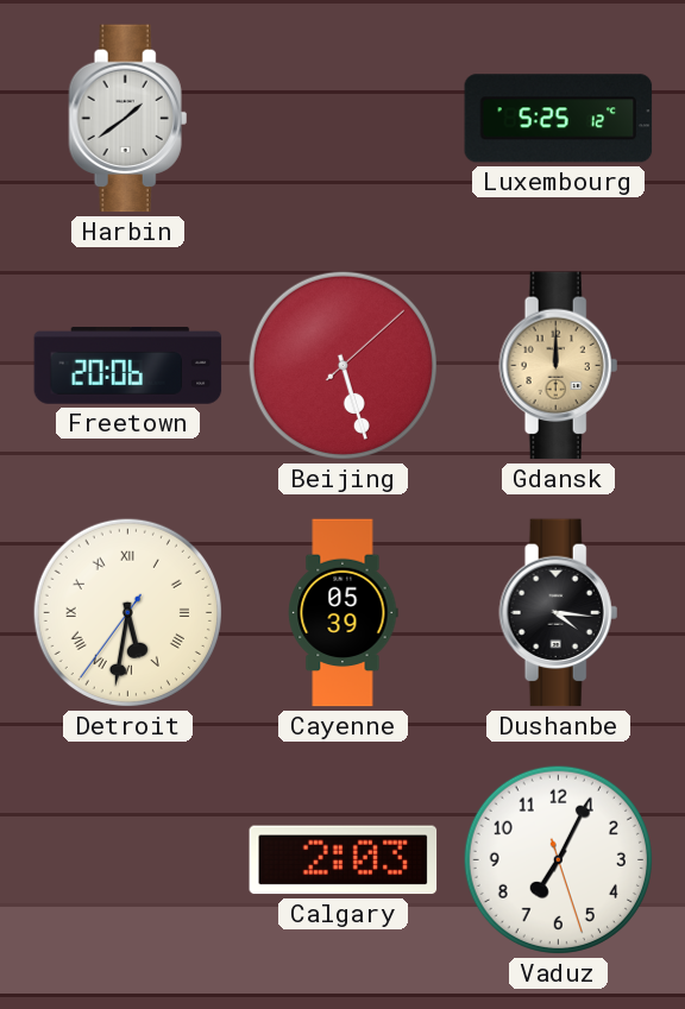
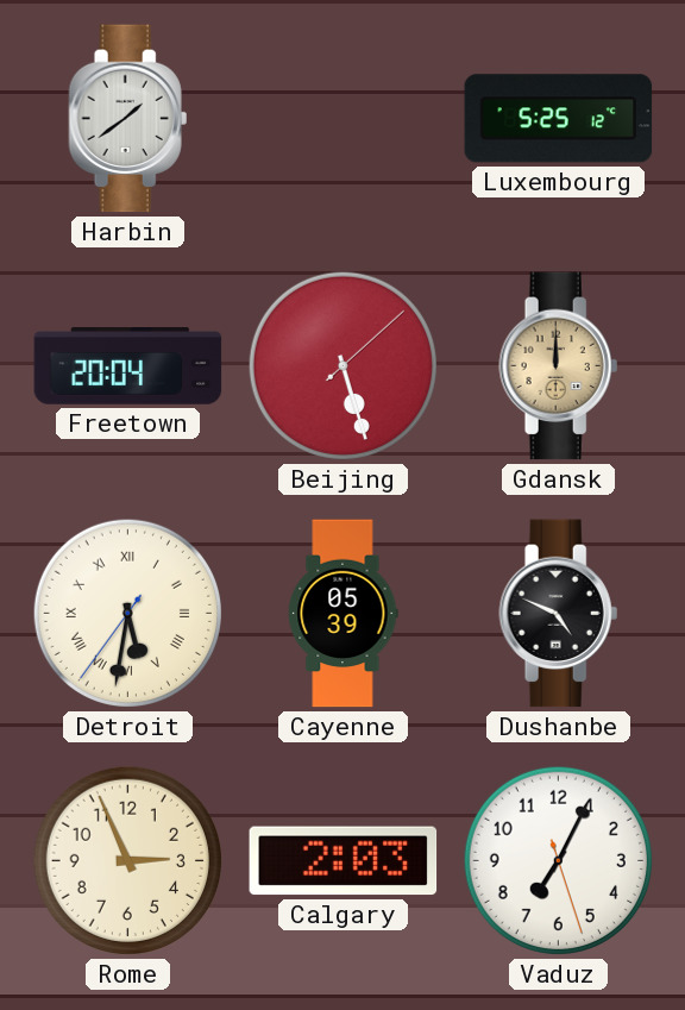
Freetown: 20:06 -> 20:04 (128, 366)
Dushanbe: 4:16 -> 4:49 (559, 614)
Rome: none -> 2:56 (127, 860)
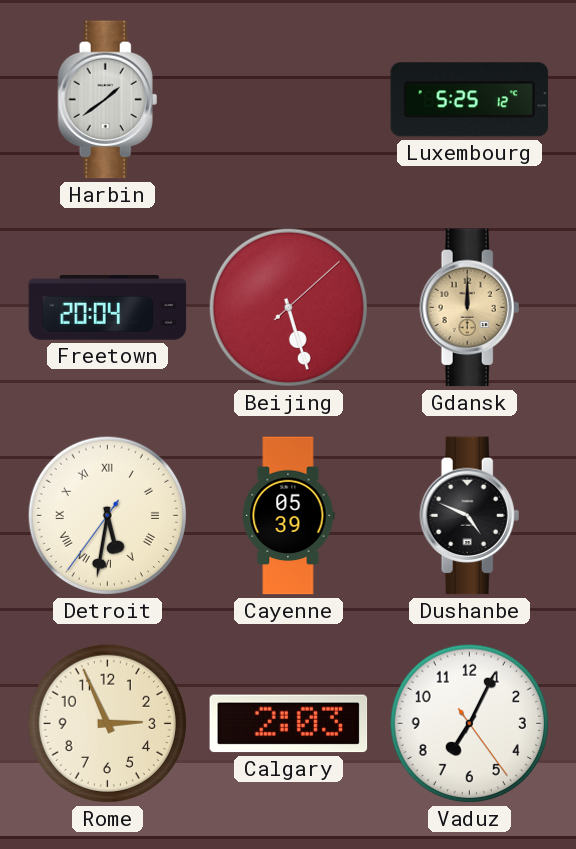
Vaduz: 7:04:27 -> 7:04:24 (469, 723)
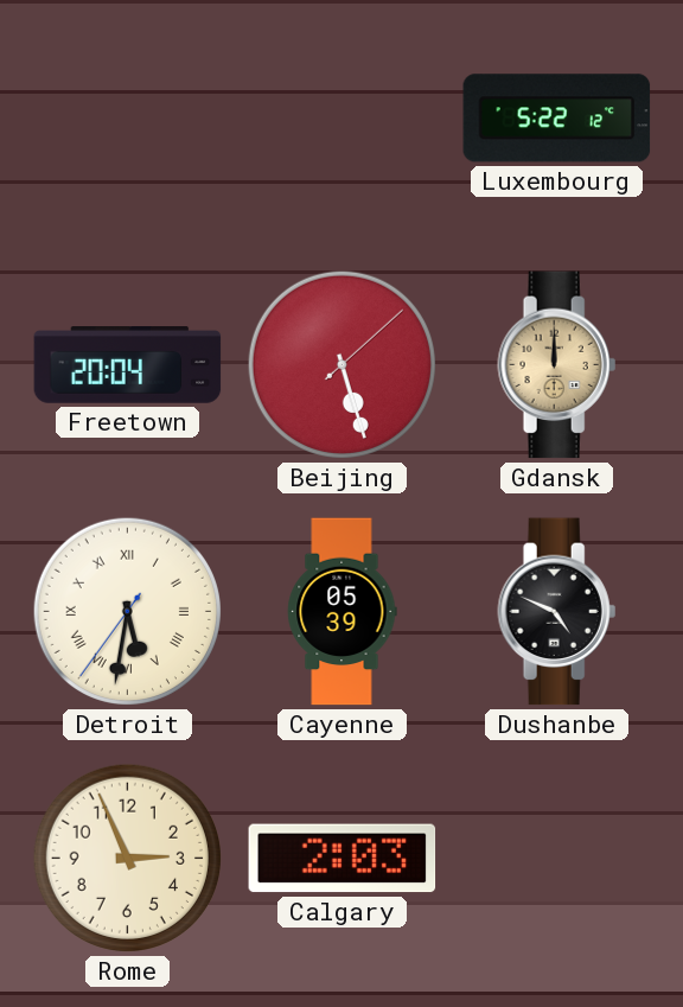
Harbin: 1:39 -> none (108, 100)
Luxembourg: 5:25 -> 5:22 (557, 119)
Vaduz: 7:04 -> none (469, 723)
